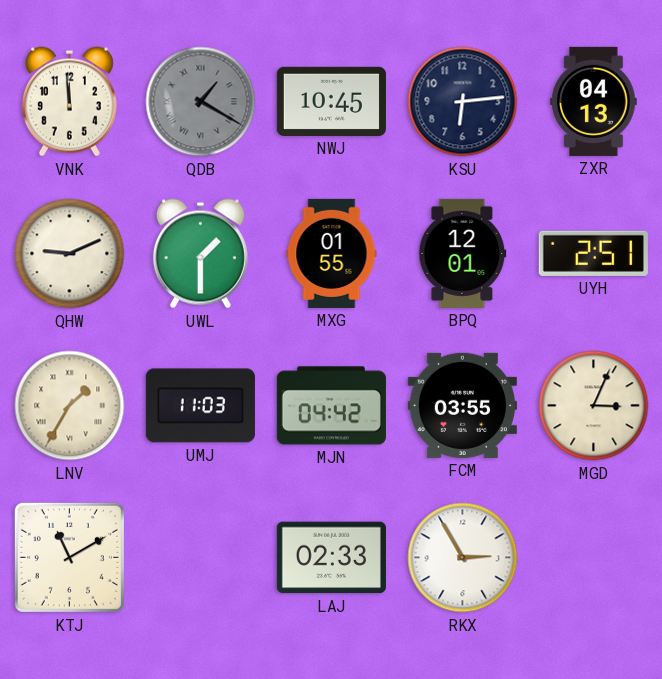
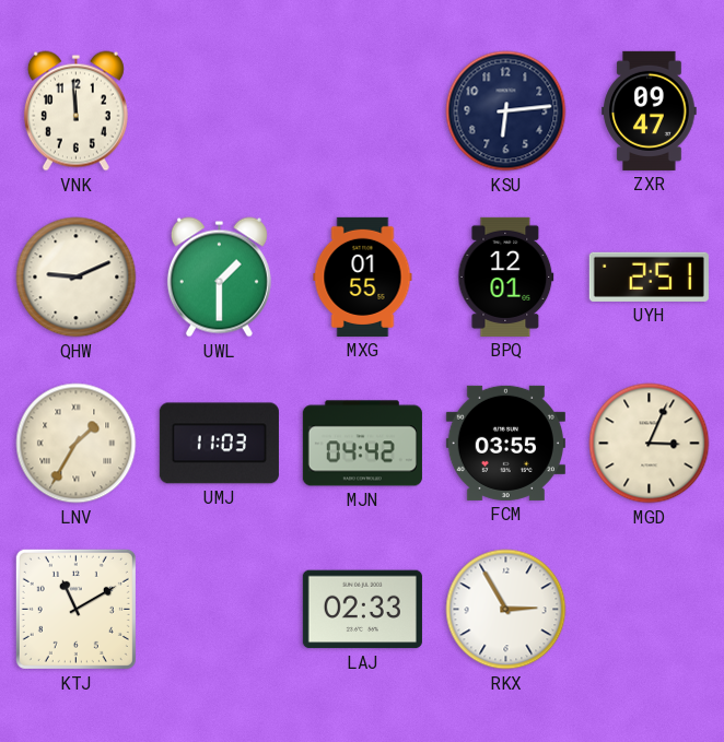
QDB: 1:20 -> none (201, 102)
NWJ: 10:45 -> none (331, 101)
ZXR: 04:13 -> 09:47 (650, 110)
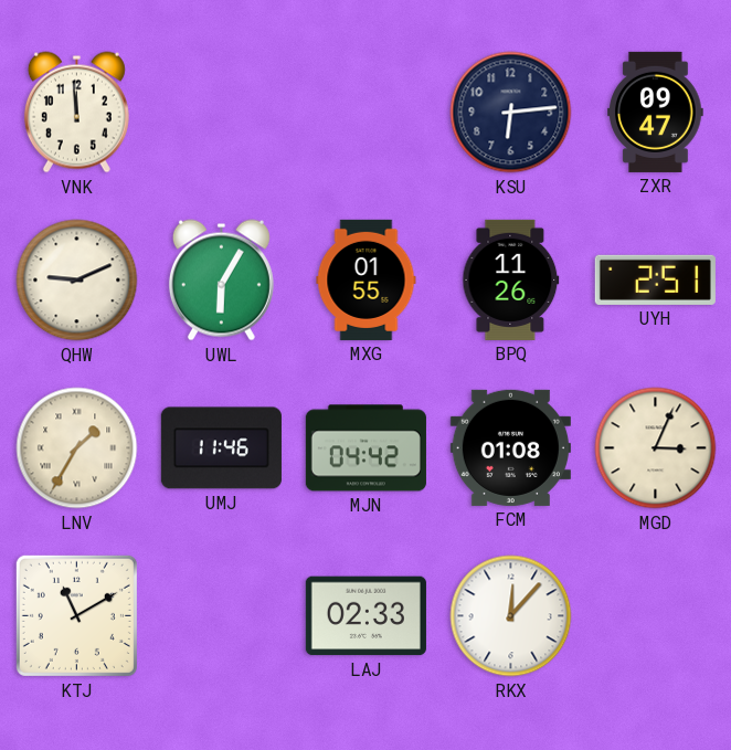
UWL: 1:30 -> 6:05 (221, 281)
BPQ: 12:01 -> 11:26 (511, 279)
UMJ: 11:03 -> 11:46 (221, 448)
FCM: 03:55 -> 01:08 (510, 447)
RKX: 2:55 -> 12:07 (511, 616)
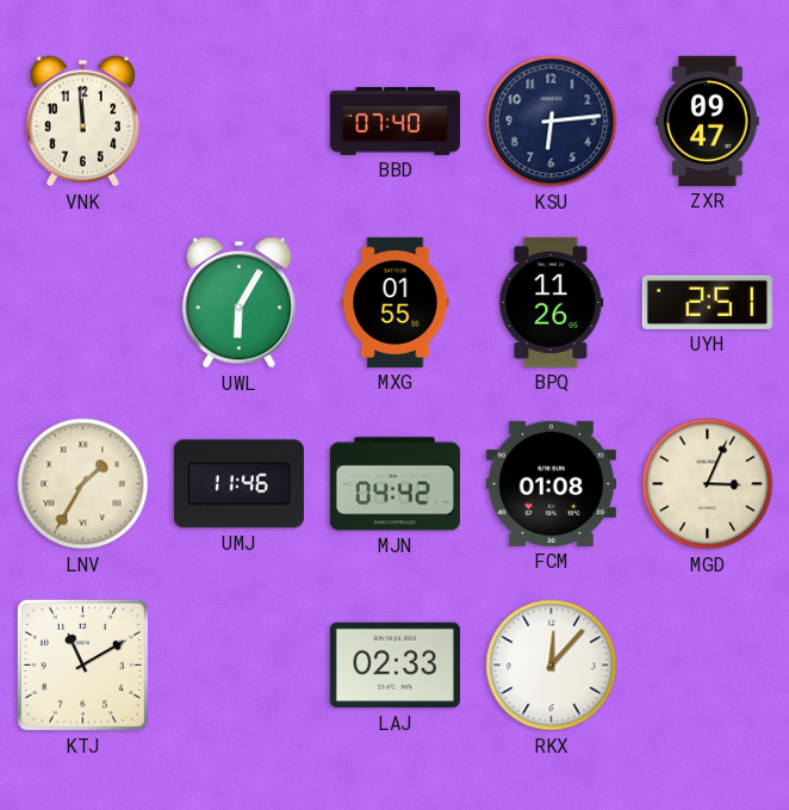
BBD: none -> 07:40 (394, 120)
QHW: 9:11 -> none (77, 281)
